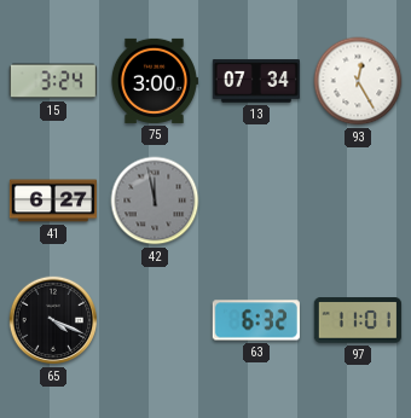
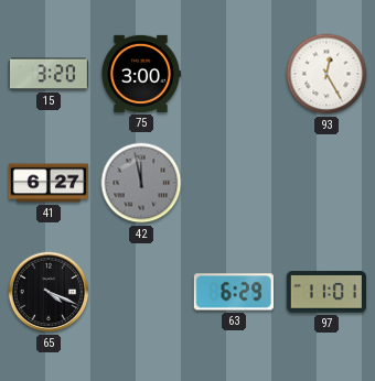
15: 3:24 -> 3:20 (49, 74)
13: 07:34 -> none (256, 81)
63: 6:32 -> 6:29 (234, 292)
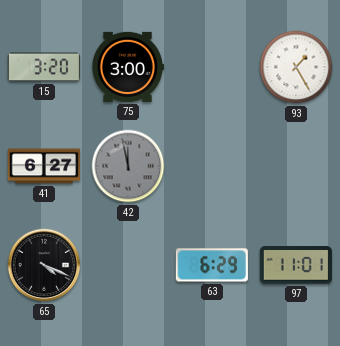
93: 12:25 -> 1:25 (296, 67)
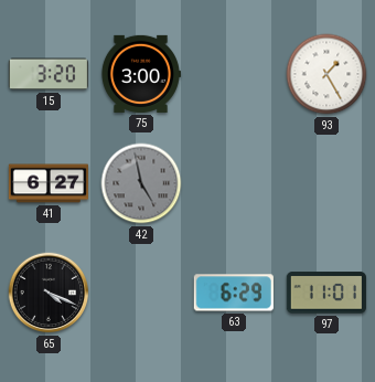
42: 11:58 -> 4:58 (141, 183)
